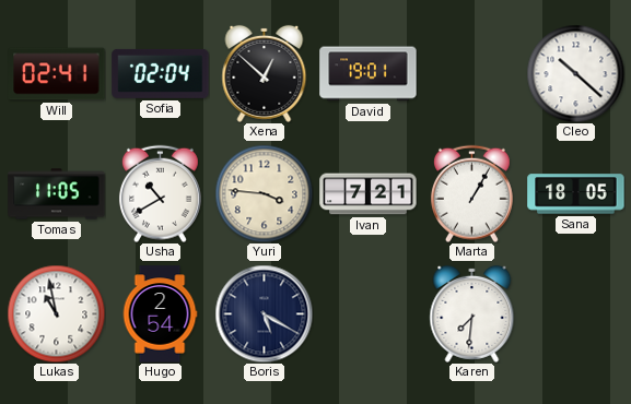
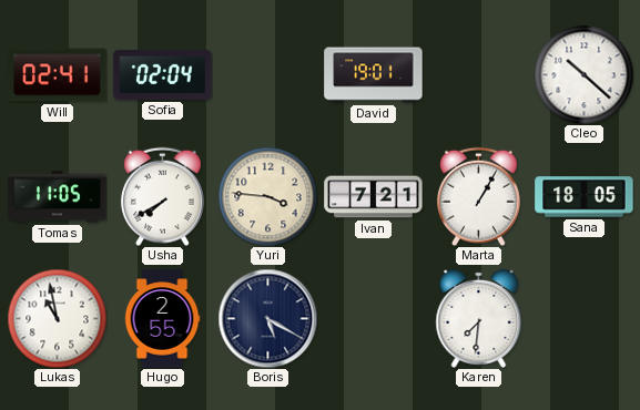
Xena: 12:52 -> none (265, 73)
Usha: 10:40 -> 7:40 (162, 196)
Hugo: 2:54 -> 2:55 (162, 319)
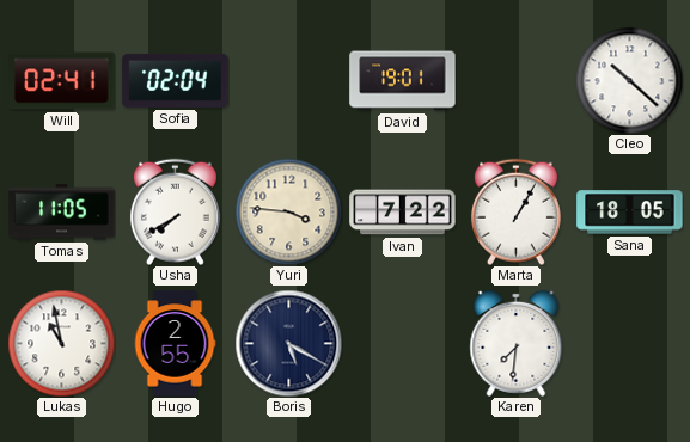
Ivan: 7:21 -> 7:22 (403, 213)
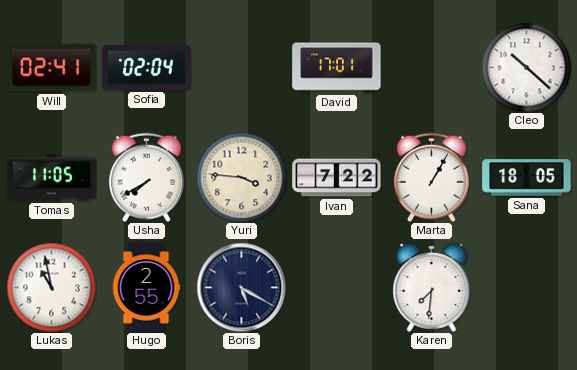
David: 19:01 -> 17:01 (337, 68)
